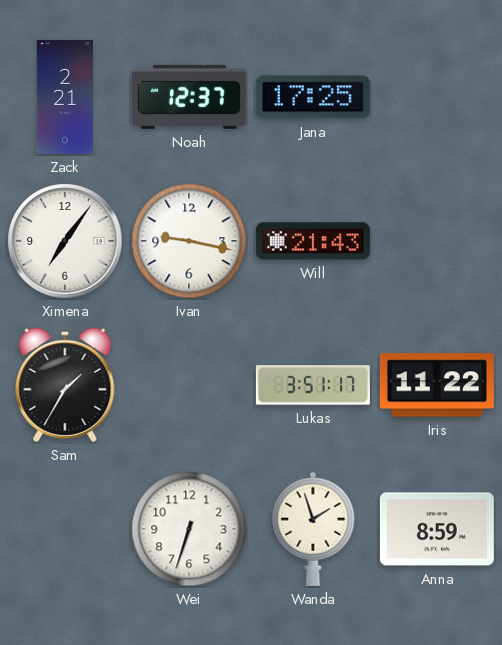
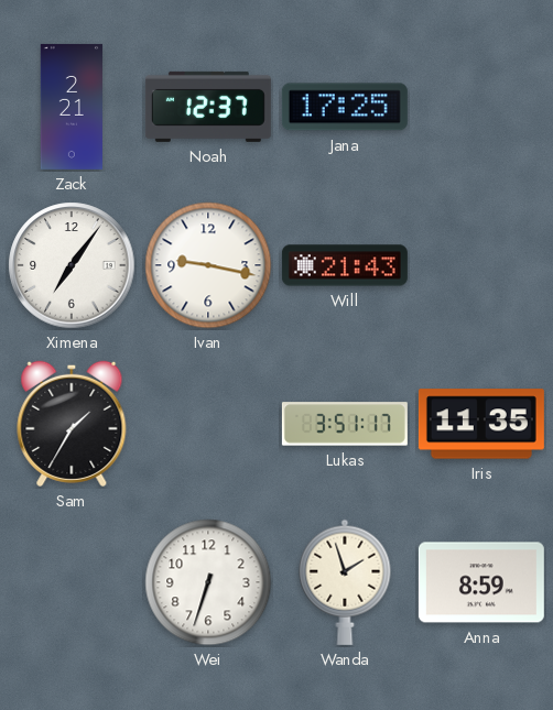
Iris: 11:22 -> 11:35 (481, 424)
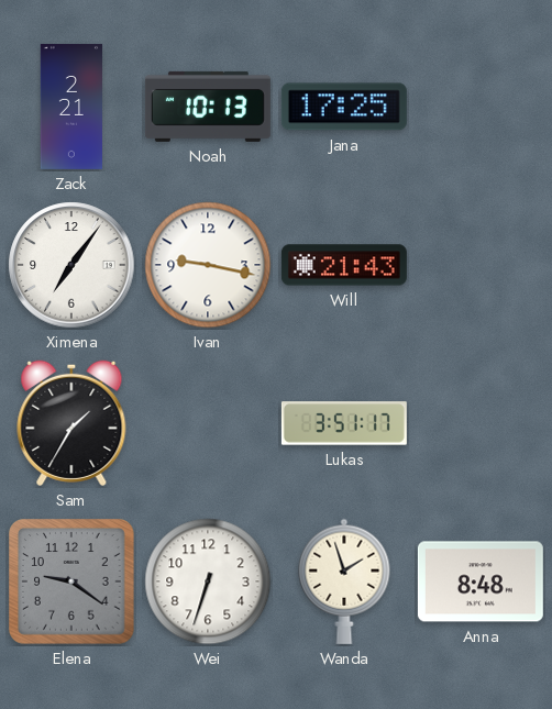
Noah: 12:37 -> 10:13 (208, 107)
Iris: 11:35 -> none (481, 424)
Elena: none -> 9:21 (71, 581)
Anna: 8:59 -> 8:48 (481, 581)
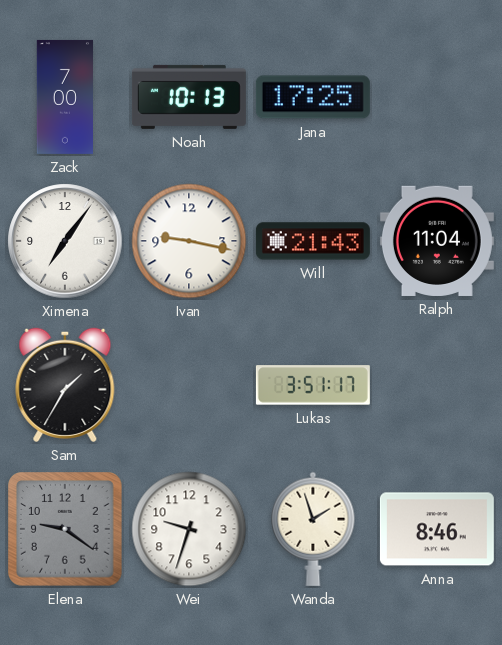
Zack: 2:21 -> 7:00 (64, 97)
Ralph: none -> 11:04 (437, 241)
Wei: 6:33 -> 9:33 (189, 529)
Anna: 8:48 -> 8:46 (437, 529)
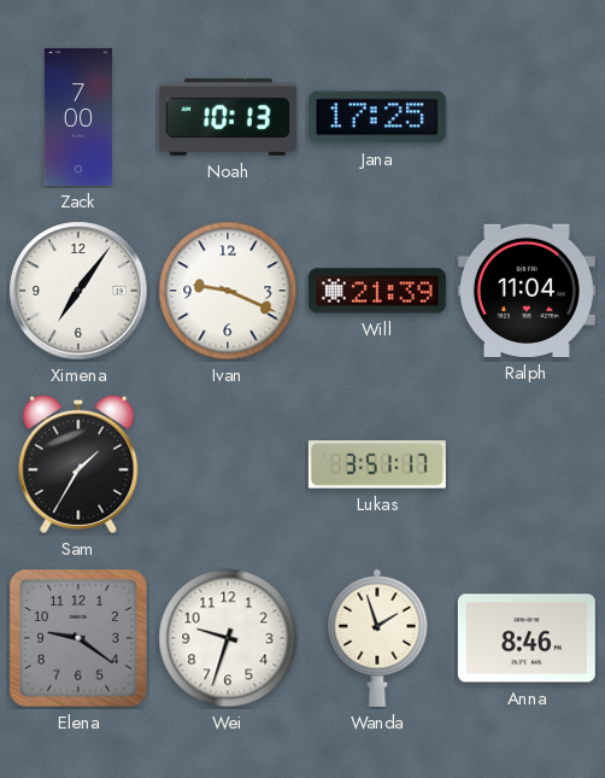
Ivan: 9:17 -> 9:19 (228, 291)
Will: 21:43 -> 21:39 (377, 291)
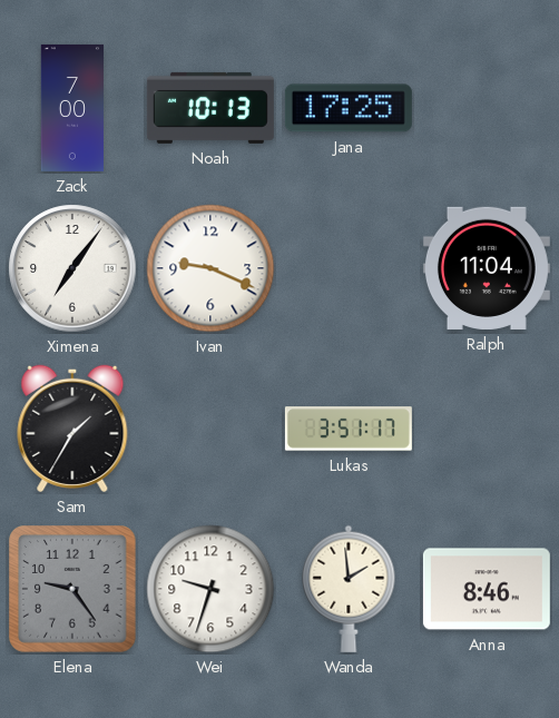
Will: 21:39 -> none (377, 291)
Elena: 9:21 -> 9:24 (72, 589)
Wanda: 1:57 -> 1:59 (349, 589)
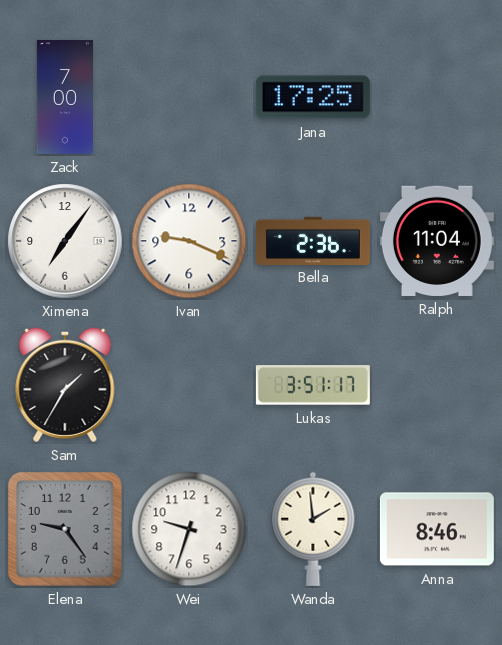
Noah: 10:13 -> none (210, 108)
Bella: none -> 2:36 (313, 240)
